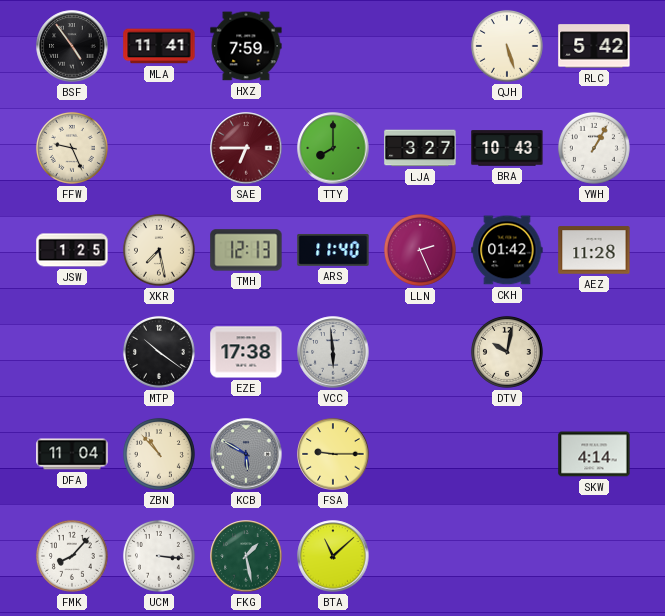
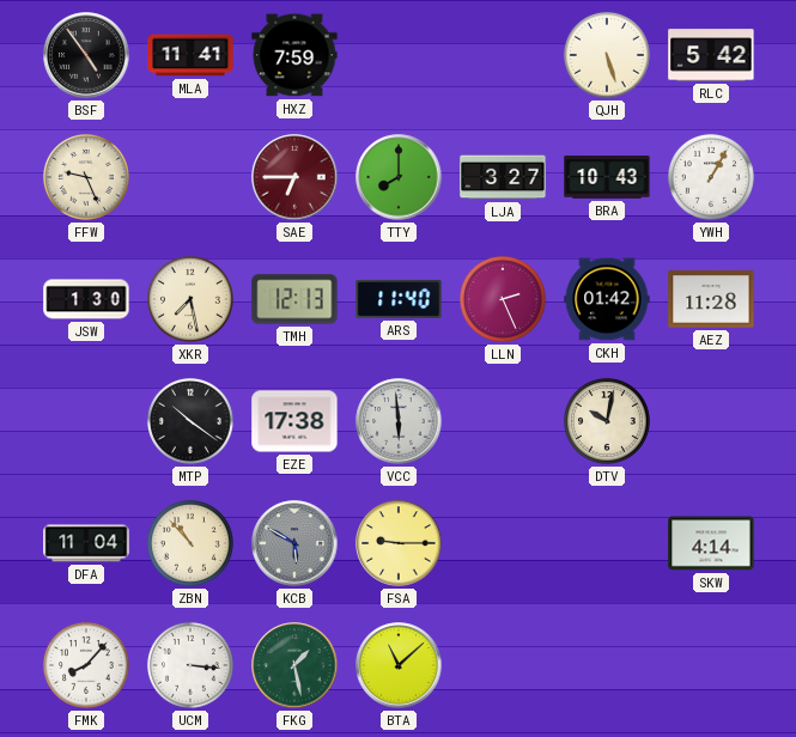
JSW: 1:25 -> 1:30 (86, 299)
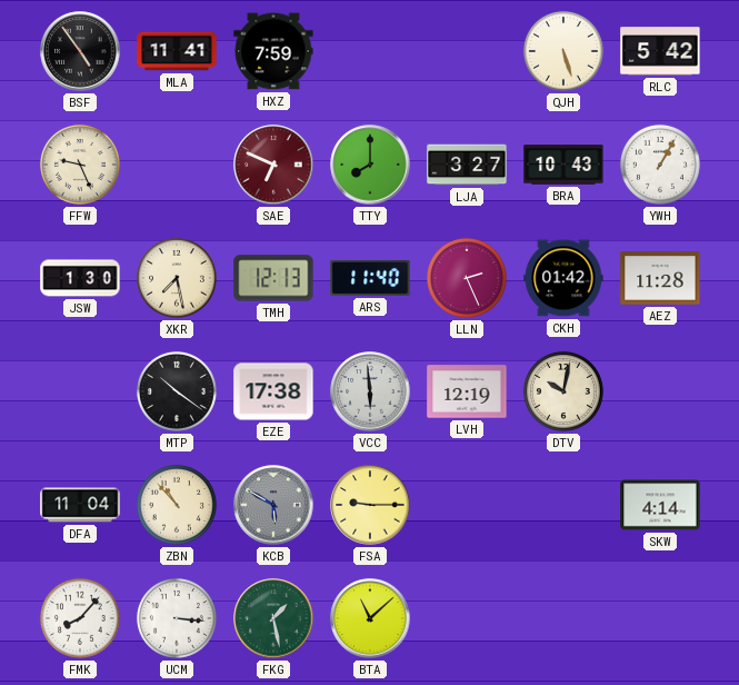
SAE: 6:45 -> 6:49 (273, 165)
LVH: none -> 12:19 (467, 391)
